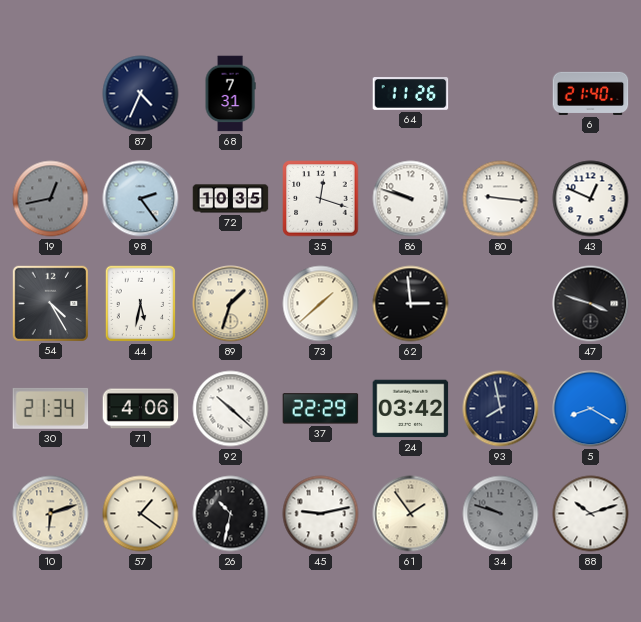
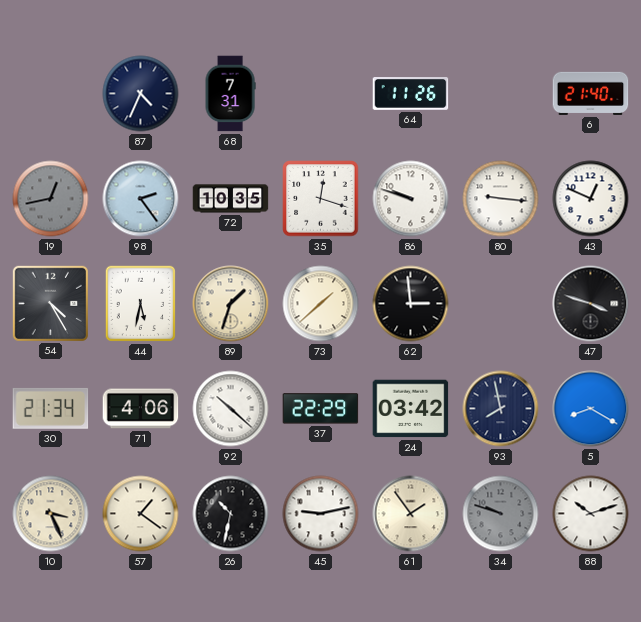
10: 6:12 -> 3:26 (51, 514)
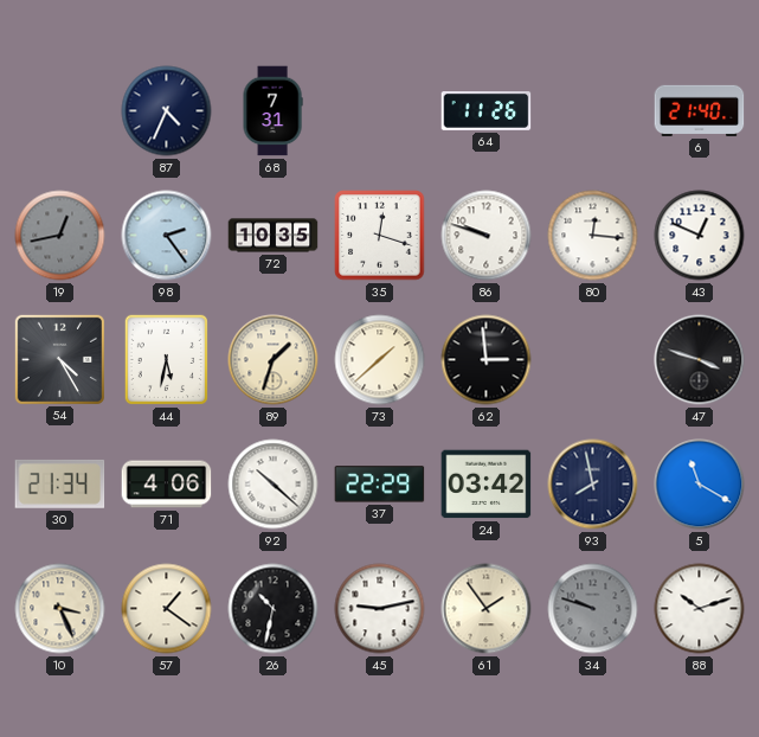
80: 9:16 -> 12:16 (593, 236)
5: 8:20 -> 11:20 (700, 485)
